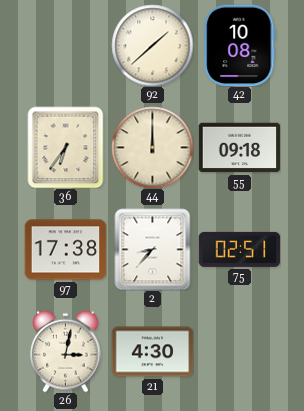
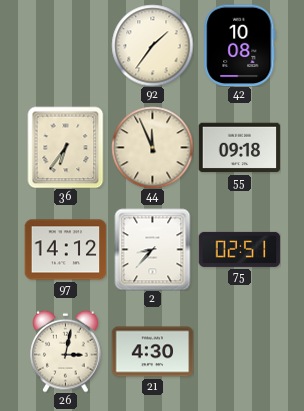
92: 1:38 -> 1:36 (152, 45)
44: 12:00 -> 11:56 (152, 147)
97: 17:38 -> 14:12 (65, 250)
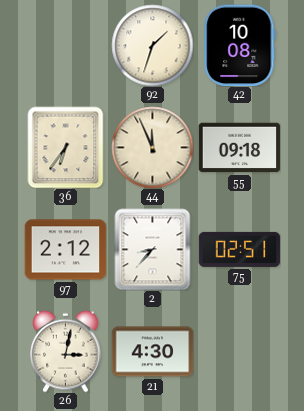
92: 1:36 -> 1:33 (152, 45)
97: 14:12 -> 2:12 (65, 250)
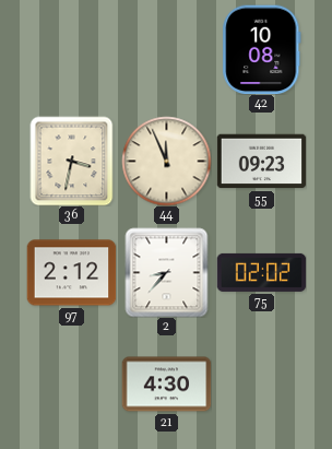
92: 1:33 -> none (152, 45)
36: 6:36 -> 3:32 (72, 161)
55: 09:18 -> 09:23 (261, 162)
75: 02:51 -> 02:02 (261, 272)
26: 3:02 -> none (66, 351)
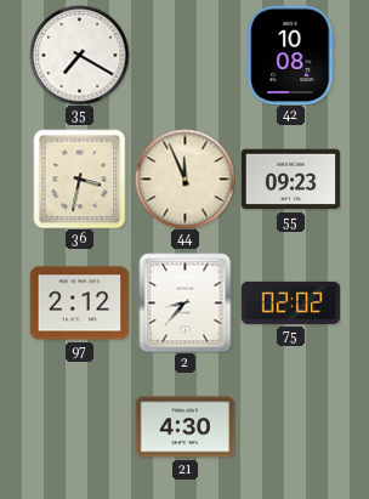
35: none -> 7:20 (79, 55)
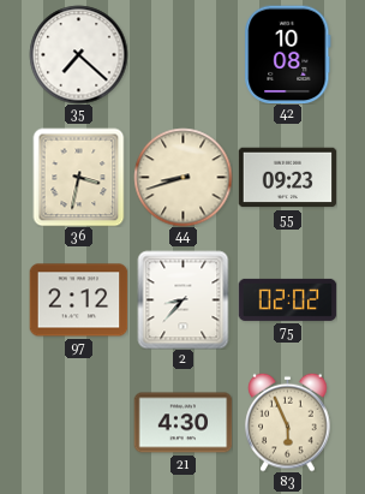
35: 7:20 -> 7:22 (78, 54)
44: 11:56 -> 8:42 (182, 177)
83: none -> 5:56 (288, 422)
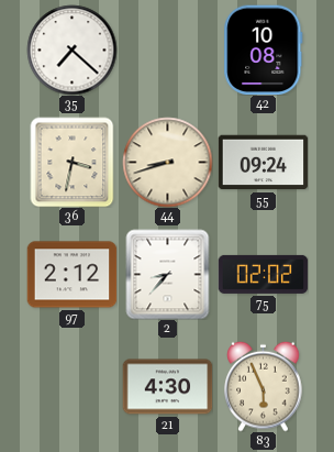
55: 09:23 -> 09:24 (263, 163)
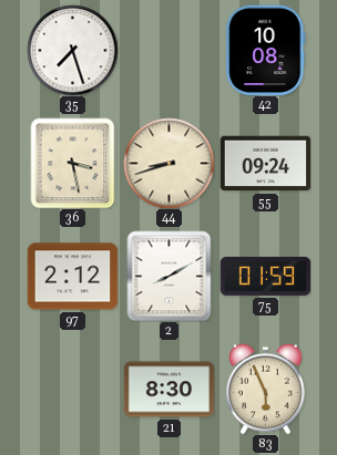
35: 7:22 -> 7:27 (72, 50)
36: 3:32 -> 3:28 (73, 163)
2: 8:37 -> 8:10 (170, 276)
75: 02:02 -> 01:59 (265, 276)
21: 4:30 -> 8:30 (168, 390)
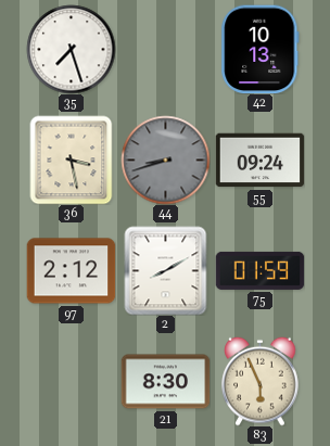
42: 10:08 -> 10:13 (261, 49)
44 dial: cream -> grey (165, 160)
